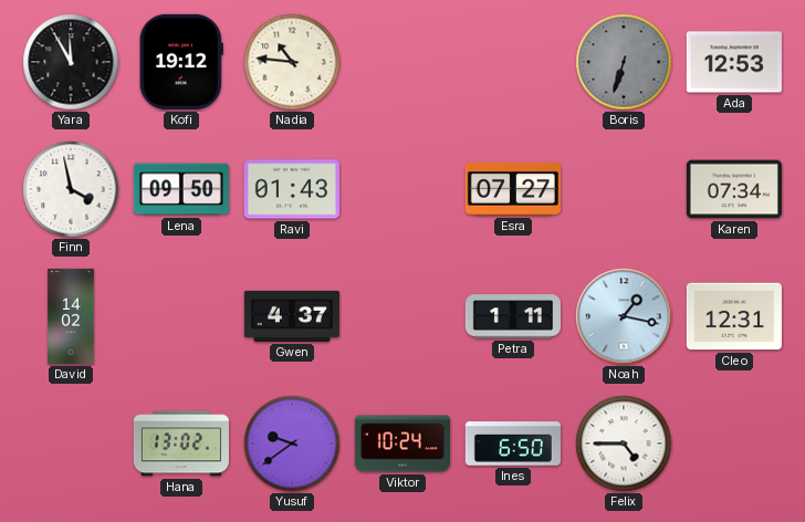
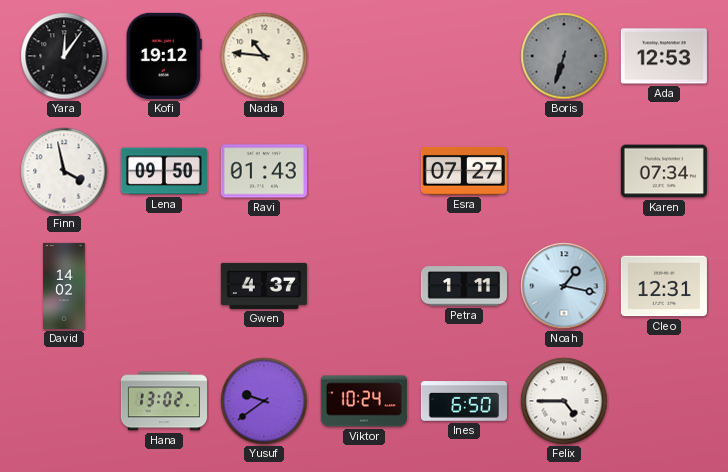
Yara: 11:55 -> 12:06 (64, 56)
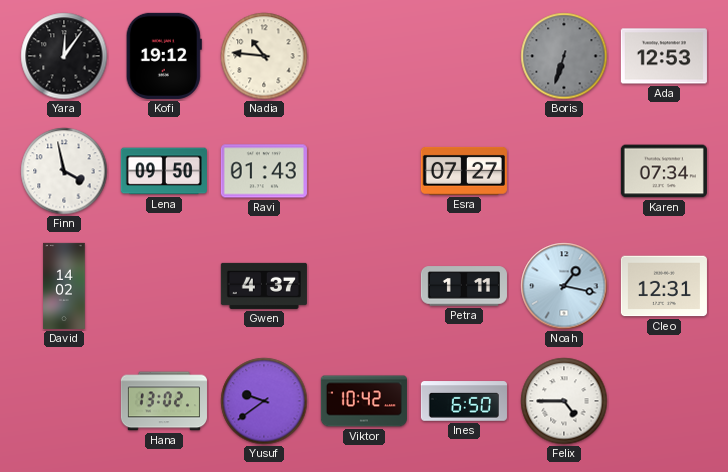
Viktor: 10:24 -> 10:42 (364, 401)
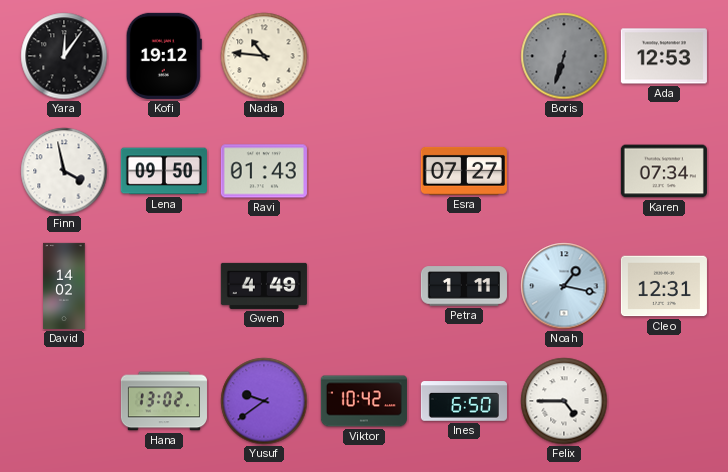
Gwen: 4:37 -> 4:49 (264, 286)
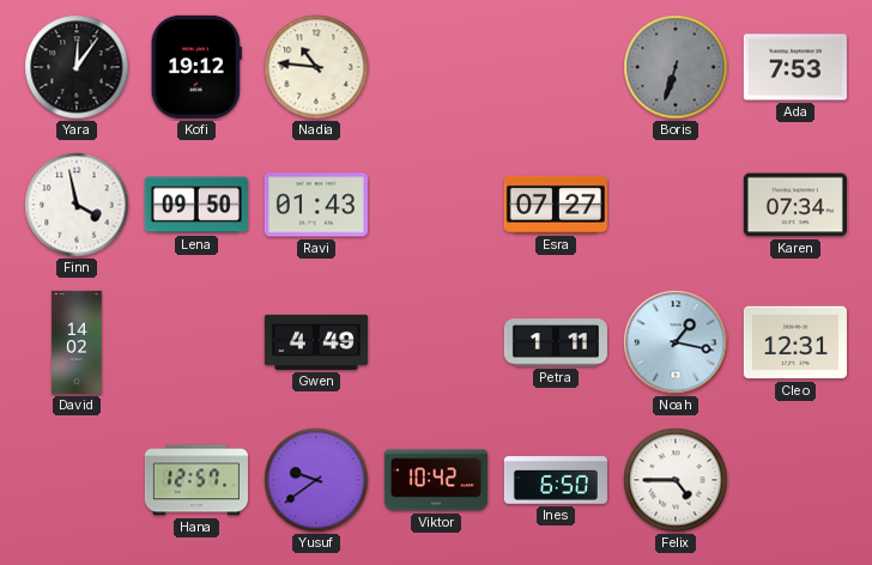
Ada: 12:53 -> 7:53 (795, 67)
Hana: 13:02 -> 12:57 (196, 480)
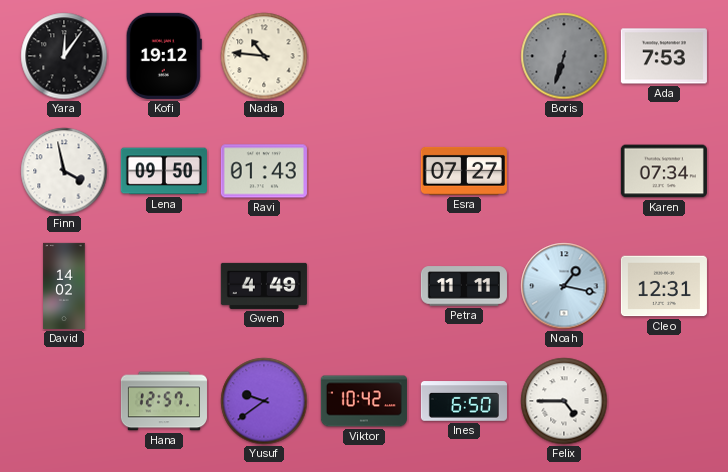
Petra: 1:11 -> 11:11 (464, 286)
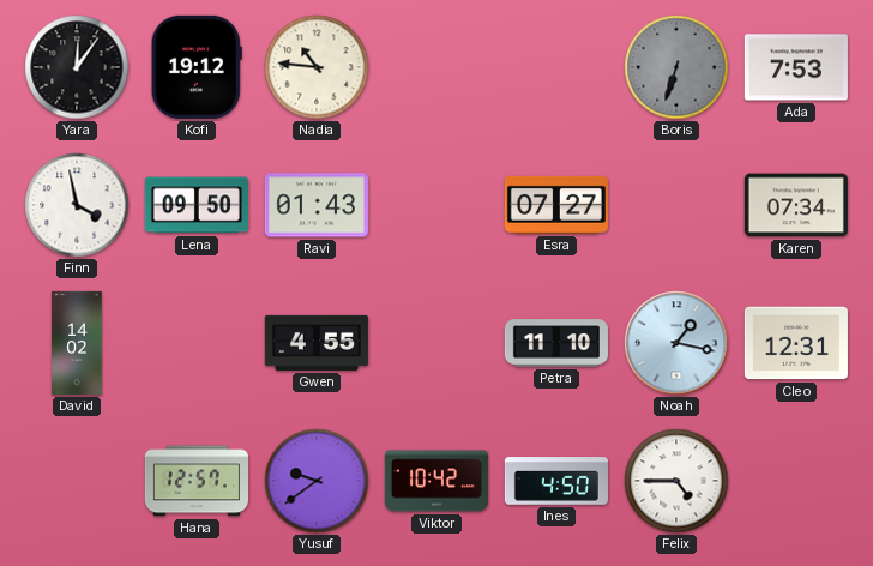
Gwen: 4:49 -> 4:55 (317, 343)
Petra: 11:11 -> 11:10 (556, 343)
Ines: 6:50 -> 4:50 (556, 481)
